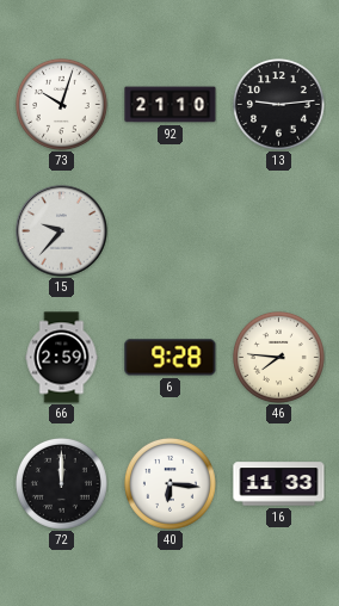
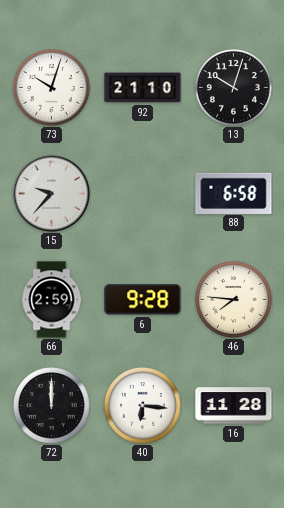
13: 9:14 -> 10:03 (233, 87)
88: none -> 6:58 (234, 193)
16: 11:33 -> 11:28 (234, 406)
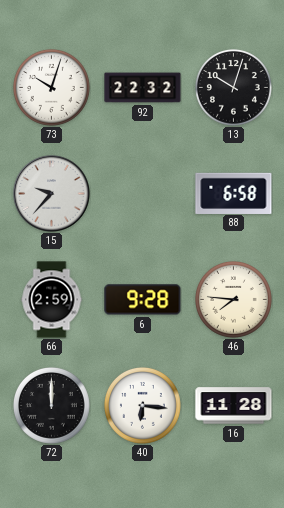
92: 21:10 -> 22:32 (143, 88)
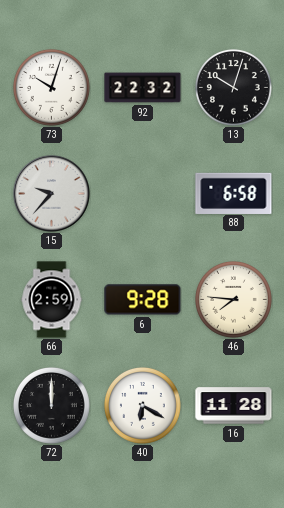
40: 6:16 -> 6:20 (142, 405)
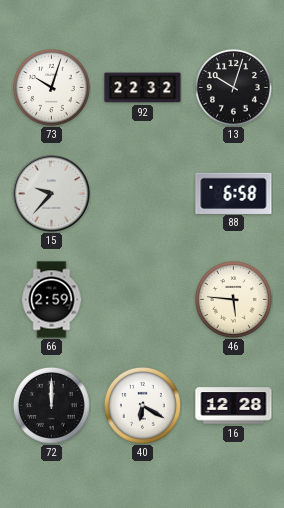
6: 9:28 -> none (143, 300)
46: 7:46 -> 5:46 (233, 299)
16: 11:28 -> 12:28 (234, 406)
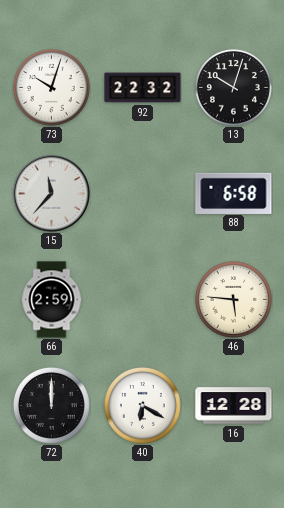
15: 9:37 -> 11:37 (52, 194)
